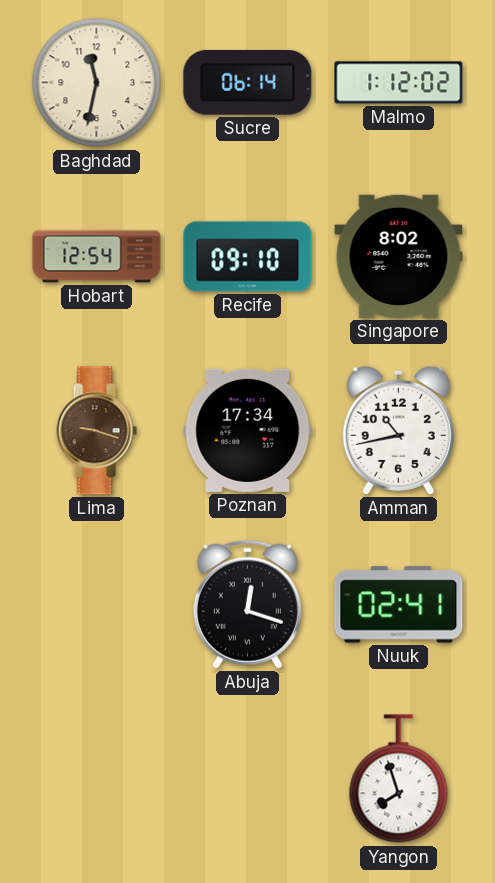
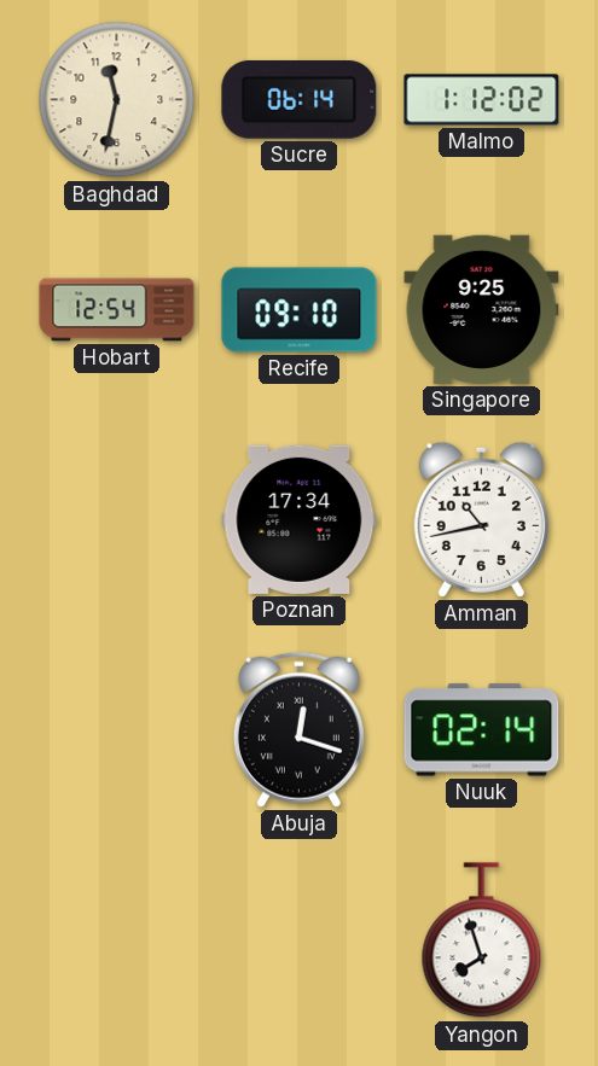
Singapore: 8:02 -> 9:25 (482, 309)
Lima: 9:18 -> none (96, 431)
Nuuk: 02:41 -> 02:14 (482, 730)
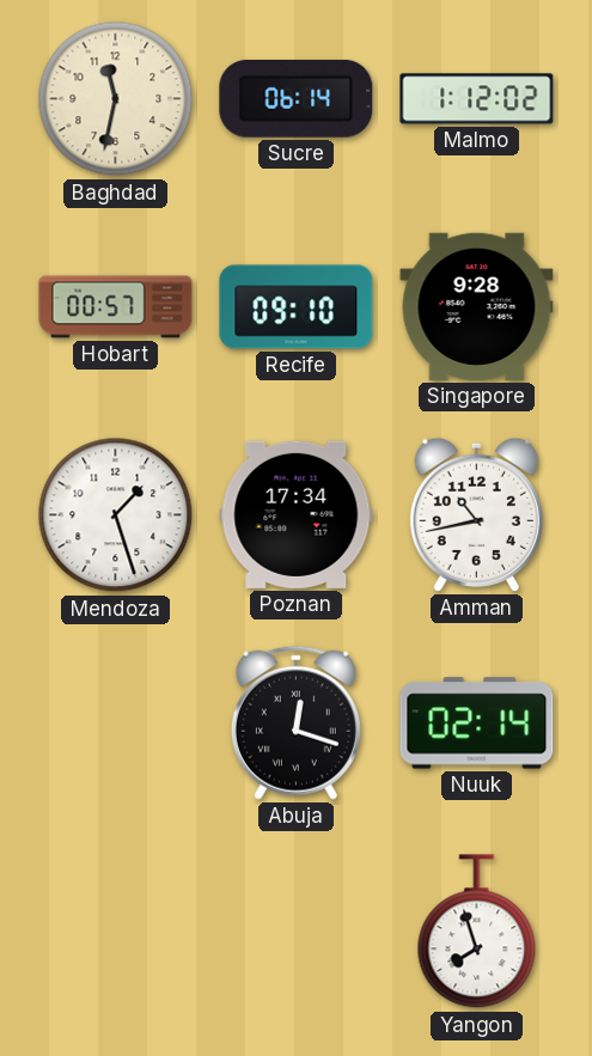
Hobart: 12:54 -> 00:57 (116, 307)
Singapore: 9:25 -> 9:28 (477, 306)
Mendoza: none -> 1:27 (116, 515)
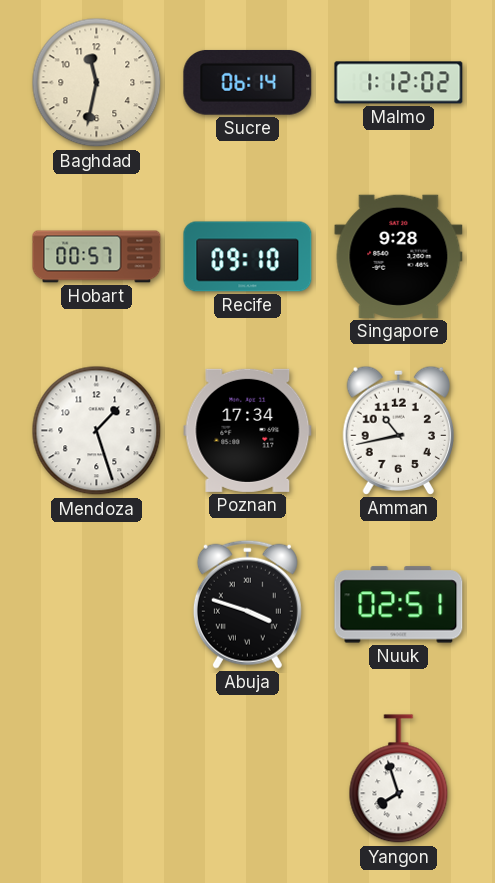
Abuja: 12:18 -> 3:48 (247, 604)
Nuuk: 02:14 -> 02:51 (399, 605)
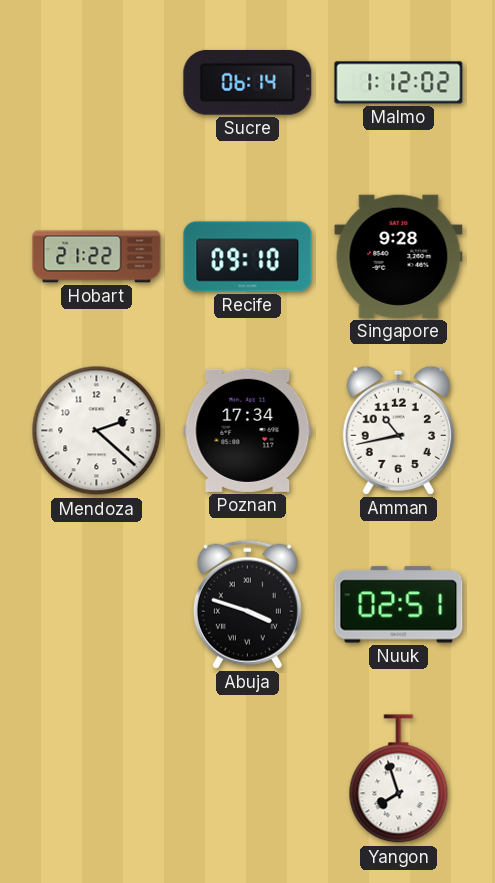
Baghdad: 11:32 -> none (97, 83)
Hobart: 00:57 -> 21:22 (97, 257)
Mendoza: 1:27 -> 2:22 (97, 431)
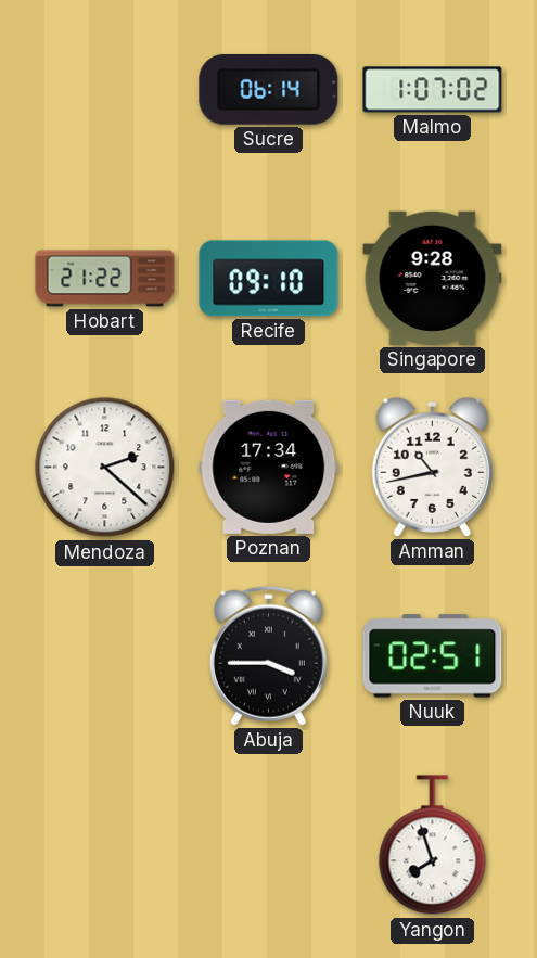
Malmo: 1:12 -> 1:07 (433, 90)
Abuja: 3:48 -> 3:45 (268, 655)
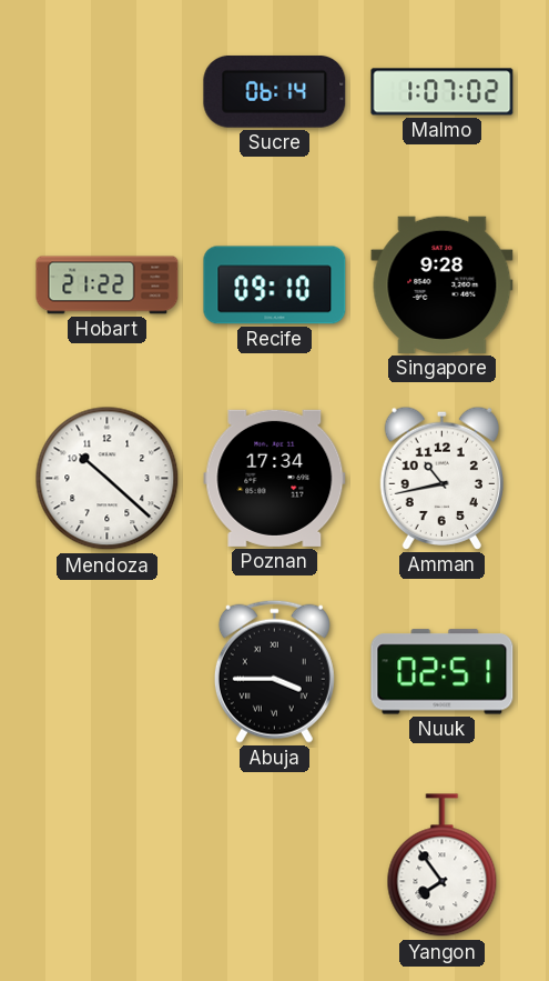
Mendoza: 2:22 -> 10:22 (108, 479)
Yangon: 7:57 -> 7:54 (443, 865)
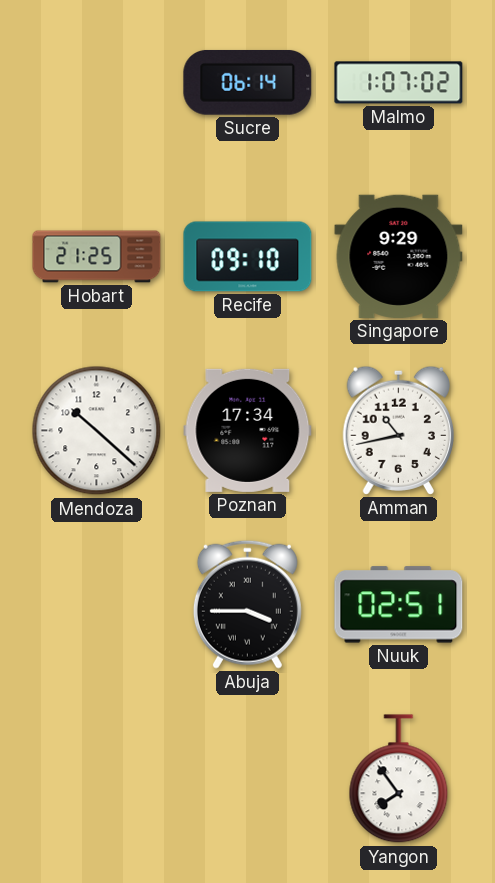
Hobart: 21:22 -> 21:25 (97, 257)
Singapore: 9:28 -> 9:29 (399, 256)
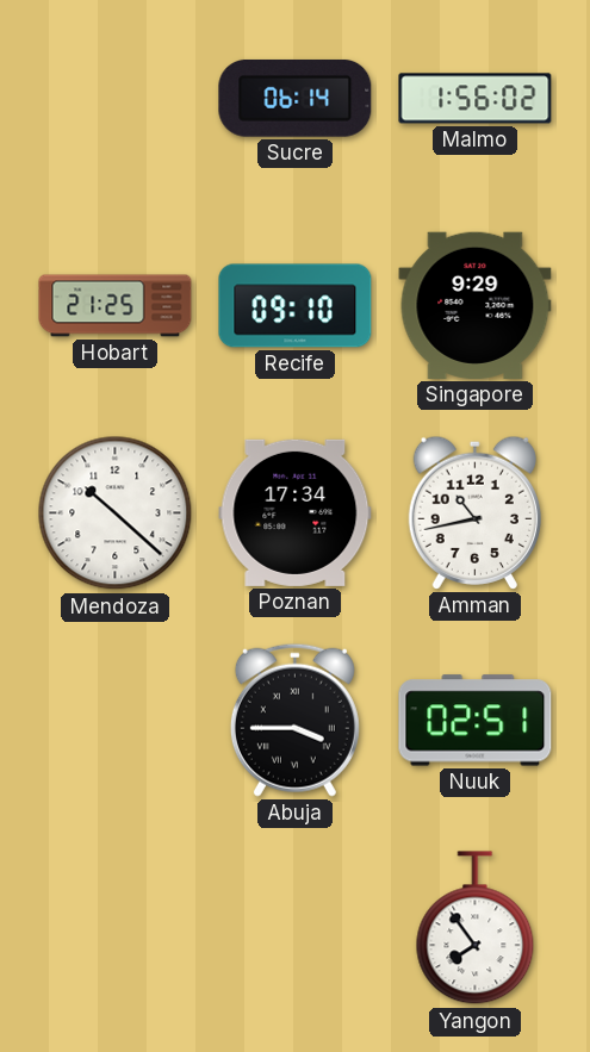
Malmo: 1:07 -> 1:56 (476, 99)
